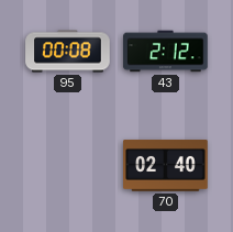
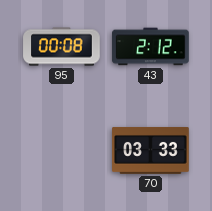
70: 02:40 -> 03:33 (151, 151)
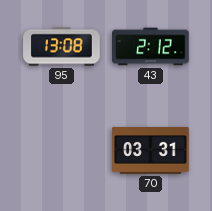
95: 00:08 -> 13:08 (62, 47)
70: 03:33 -> 03:31 (151, 151)
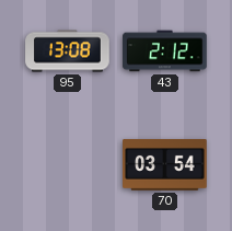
70: 03:31 -> 03:54 (165, 165)
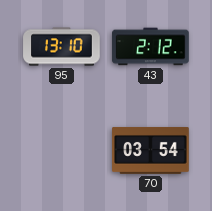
95: 13:08 -> 13:10 (62, 47)
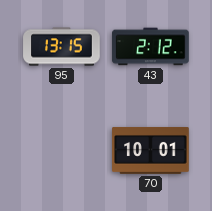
95: 13:10 -> 13:15 (62, 47)
70: 03:54 -> 10:01 (151, 151)
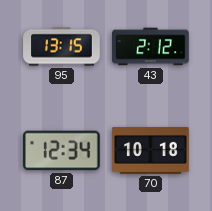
87: none -> 12:34 (62, 151)
70: 10:01 -> 10:18 (151, 151)
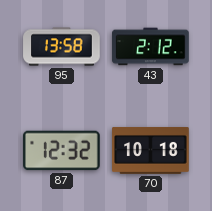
95: 13:15 -> 13:58 (62, 47)
87: 12:34 -> 12:32 (62, 151)
